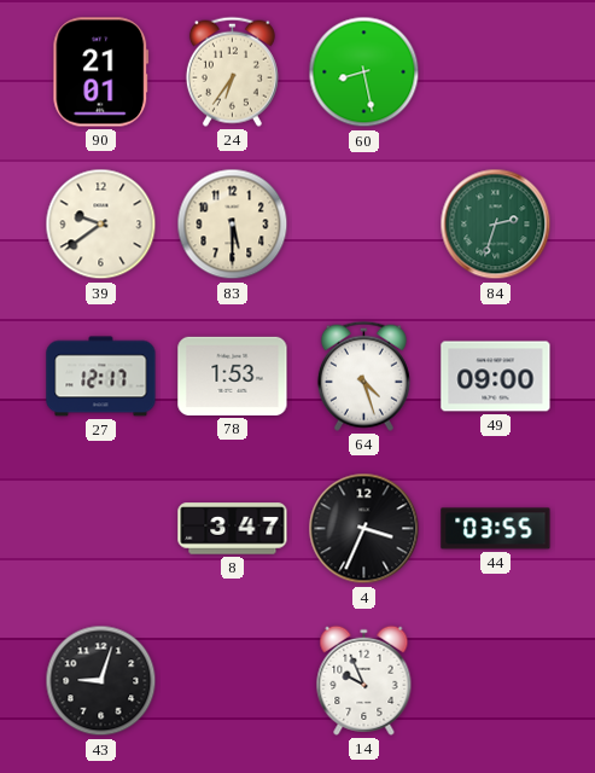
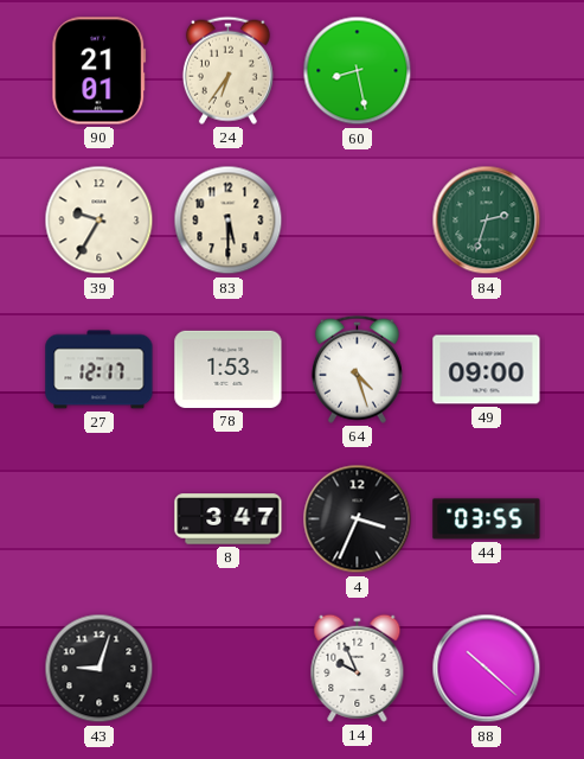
39: 9:39 -> 9:35 (100, 221)
88: none -> 10:22 (487, 669)
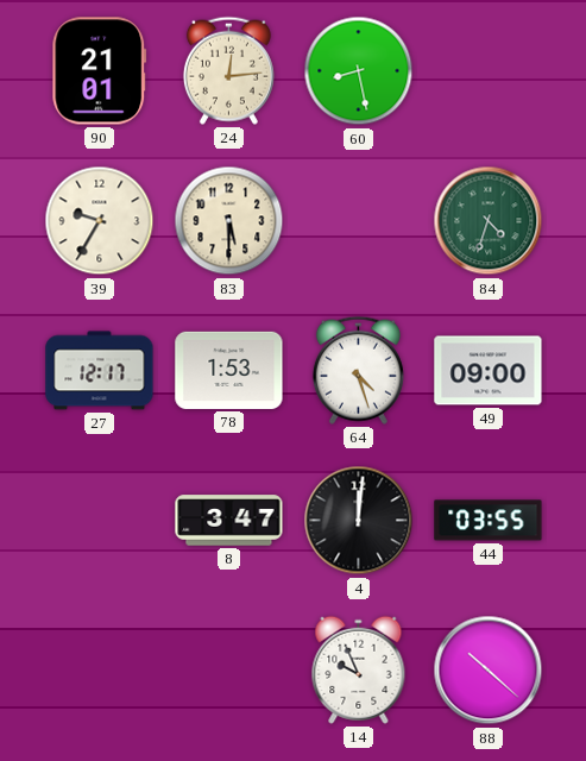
24: 6:36 -> 12:14 (228, 70)
84: 2:33 -> 4:33 (489, 221)
4: 3:34 -> 12:01 (359, 521)
43: 9:03 -> none (100, 669)
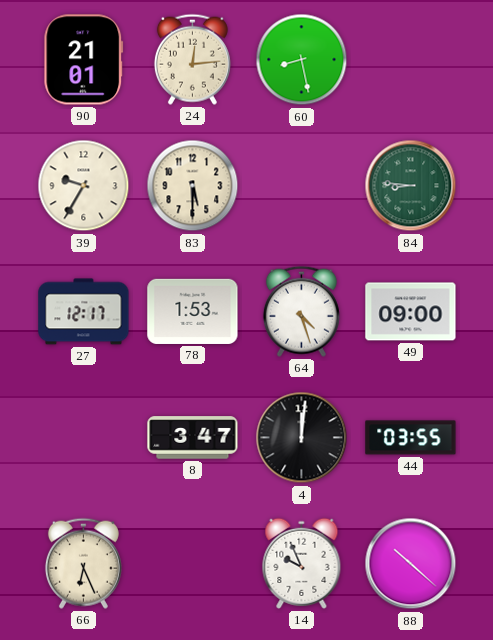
84: 4:33 -> 8:46 (411, 186)
66: none -> 6:26 (83, 563)
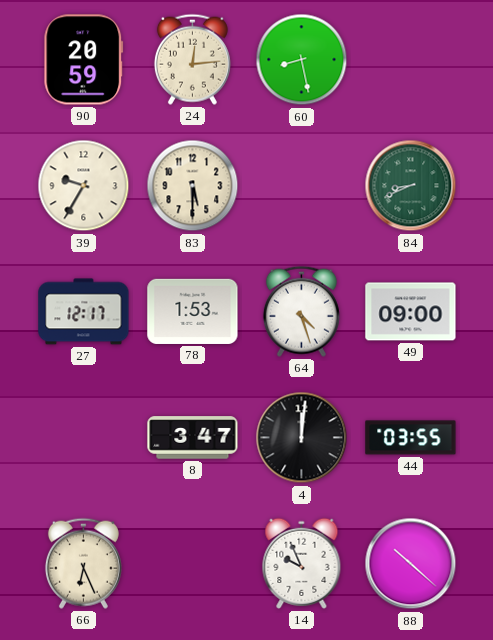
90: 21:01 -> 20:59 (84, 60)
84: 8:46 -> 8:41 (411, 186)
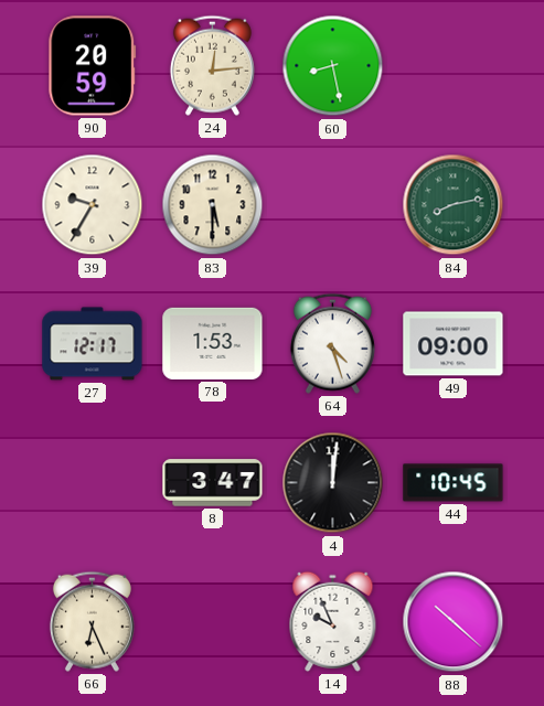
84: 8:41 -> 8:13 (454, 205)
44: 03:55 -> 10:45 (454, 483)
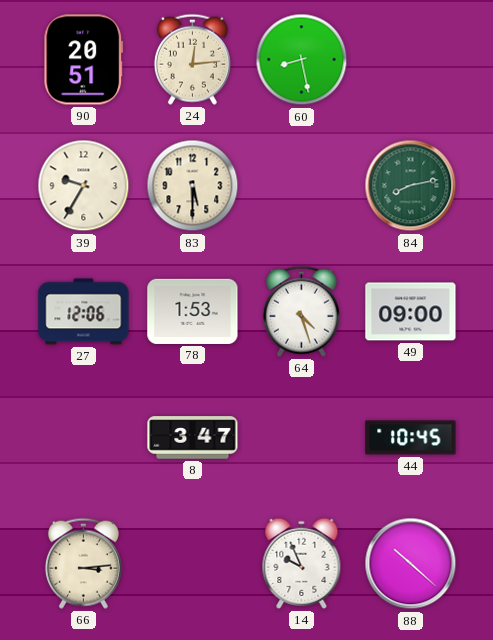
90: 20:59 -> 20:51 (84, 60)
27: 12:17 -> 12:06 (84, 312)
4: 12:01 -> none (333, 483)
66: 6:26 -> 3:14 (83, 563)
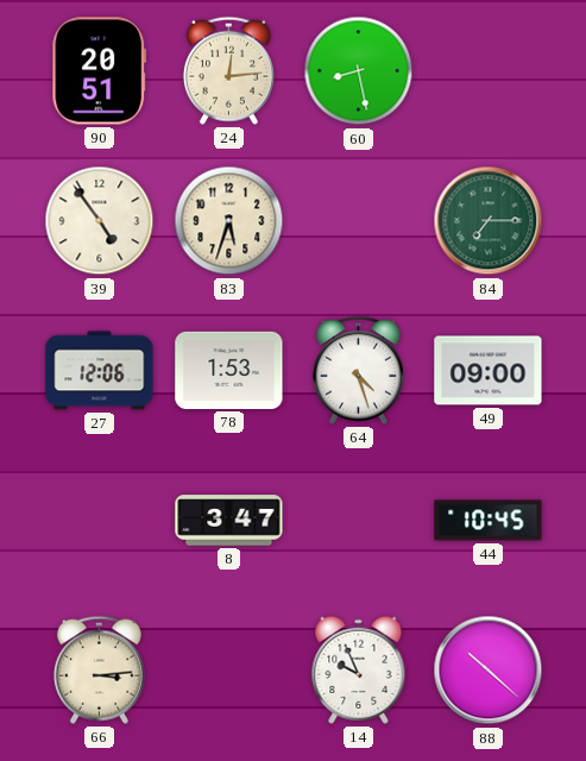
39: 9:35 -> 4:54 (100, 221)
83: 5:30 -> 5:33 (229, 221)
84: 8:13 -> 7:15 (489, 221)
